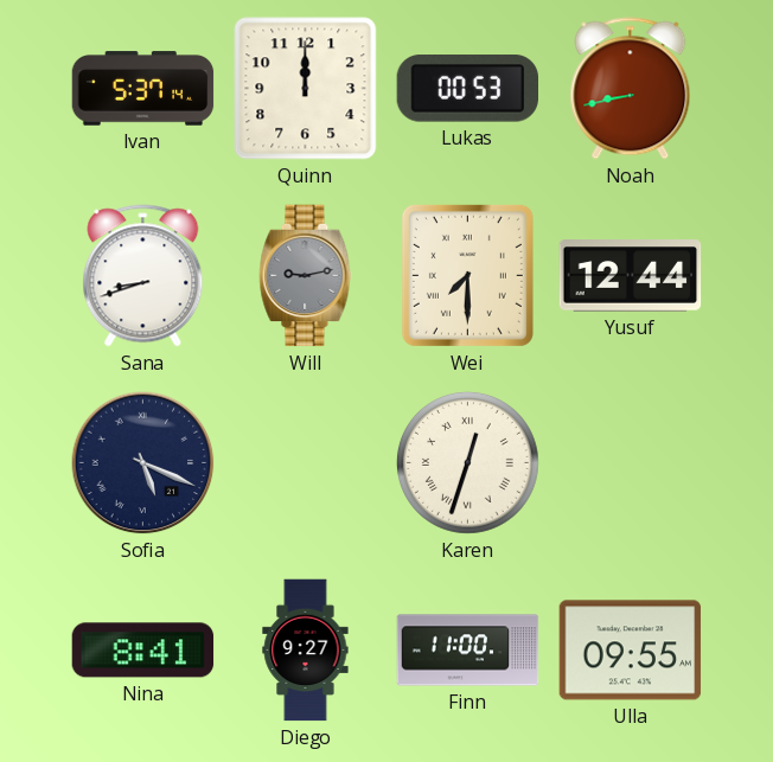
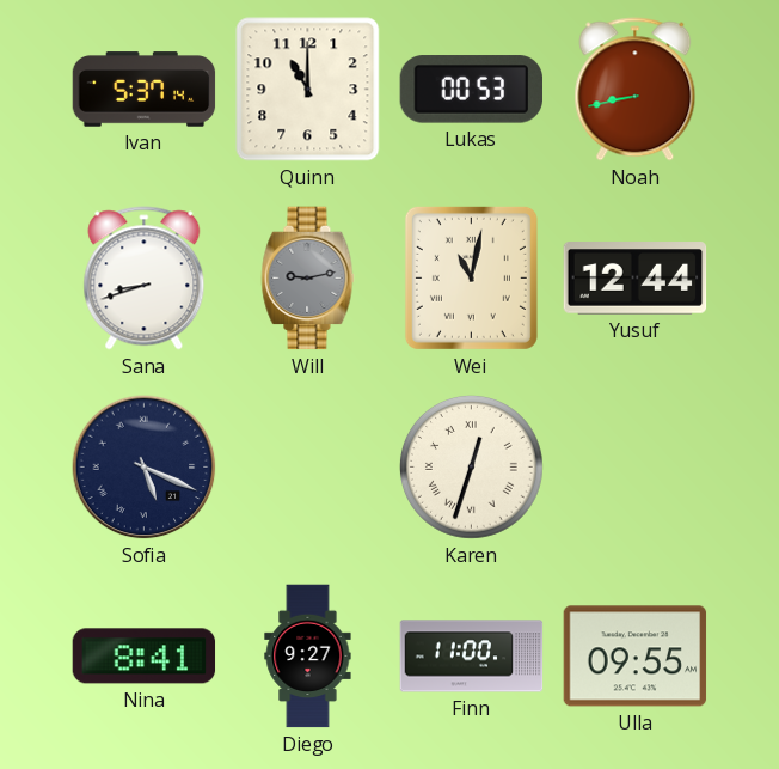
Quinn: 12:00 -> 11:00 (308, 90)
Wei: 7:30 -> 11:02 (471, 277)
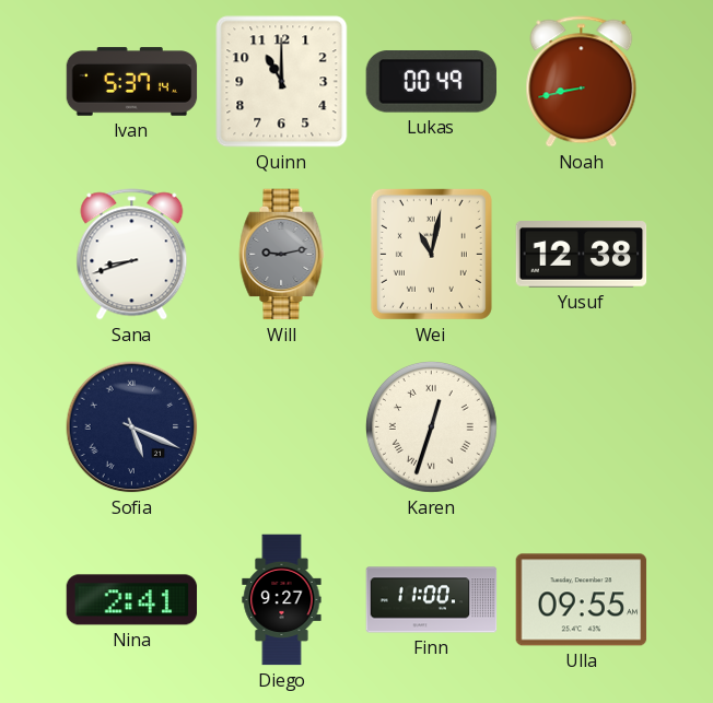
Lukas: 00:53 -> 00:49 (431, 82)
Yusuf: 12:44 -> 12:38 (582, 255)
Nina: 8:41 -> 2:41 (132, 600)
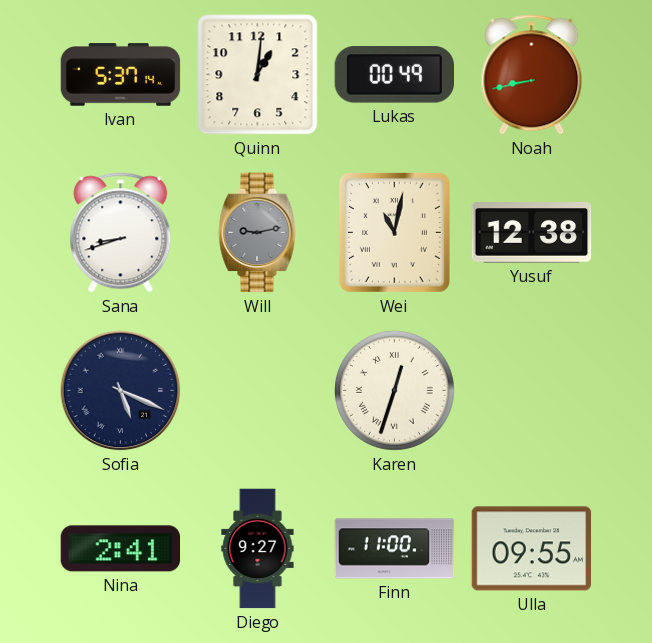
Quinn: 11:00 -> 1:01 (258, 75)
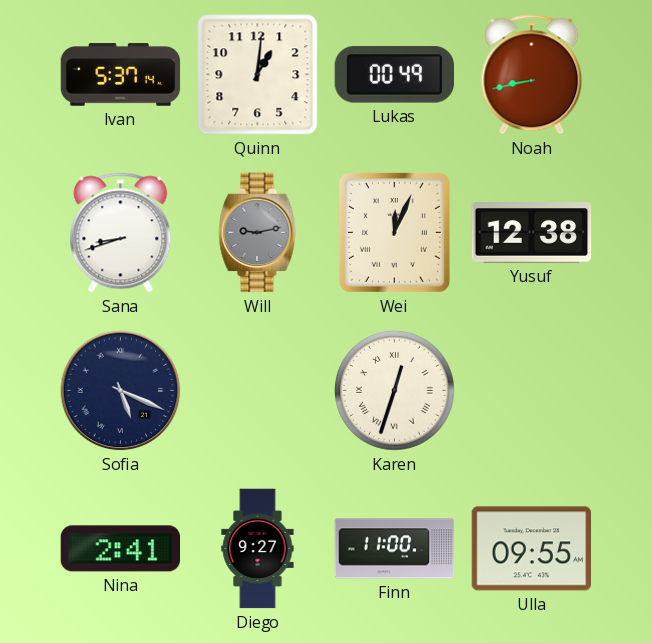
Wei: 11:02 -> 12:04 (394, 232)
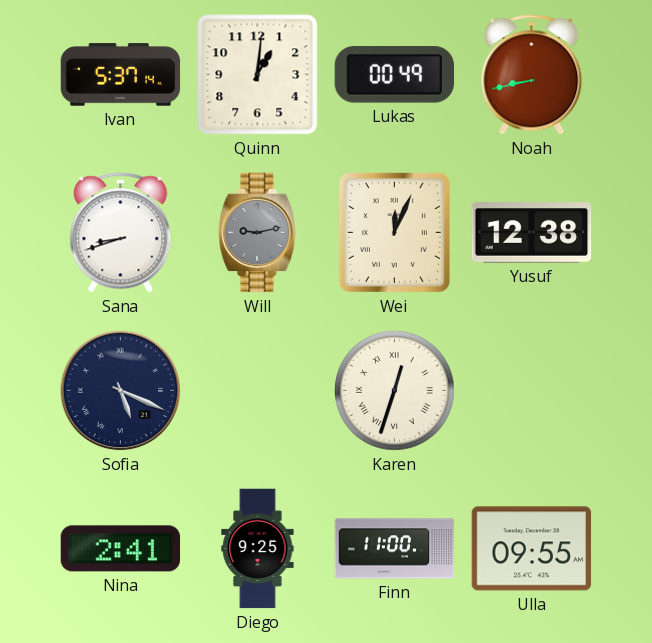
Diego: 9:27 -> 9:25 (258, 549)
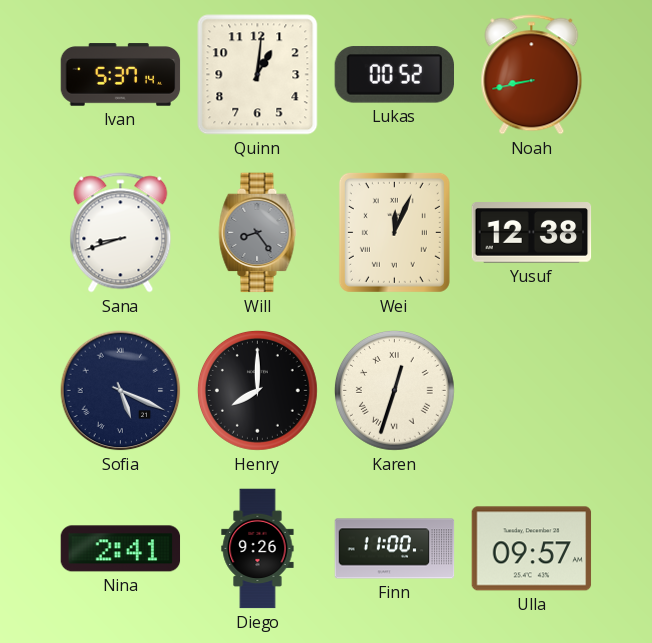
Lukas: 00:49 -> 00:52 (394, 75)
Will: 9:13 -> 8:24 (258, 233)
Henry: none -> 8:00 (257, 390)
Diego: 9:25 -> 9:26 (258, 549)
Ulla: 09:55 -> 09:57 (532, 549)
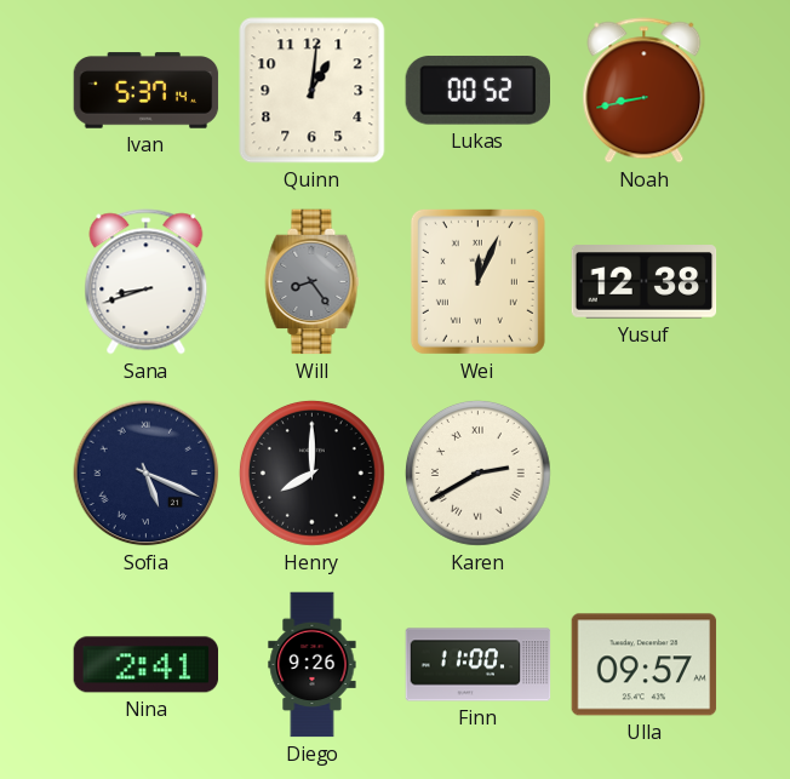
Karen: 12:33 -> 2:40 (477, 472)
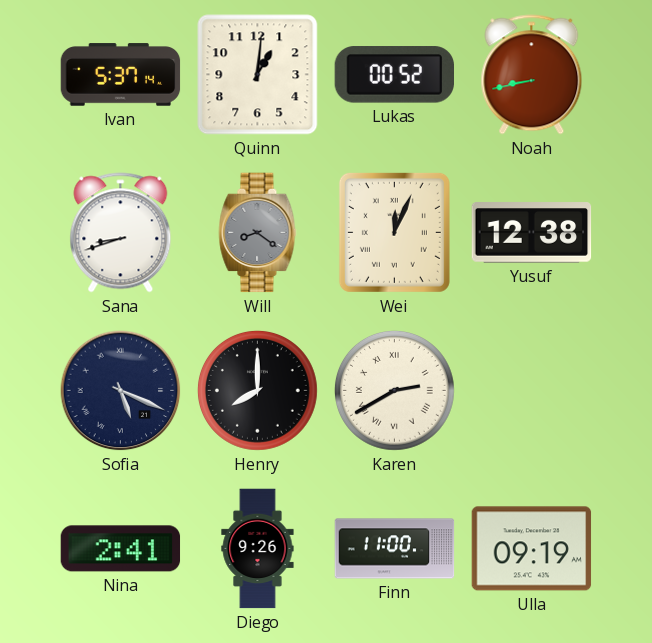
Will: 8:24 -> 8:21 (258, 233)
Ulla: 09:57 -> 09:19 (532, 549)
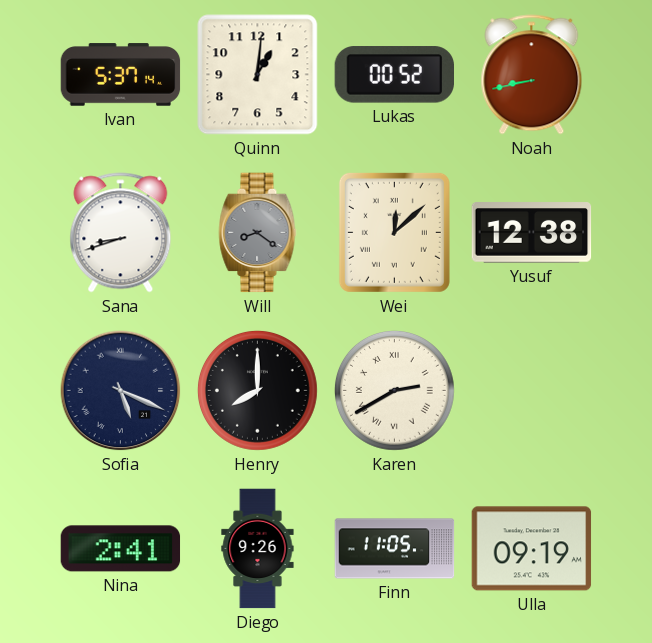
Wei: 12:04 -> 12:08 (394, 232)
Finn: 11:00 -> 11:05 (395, 549)
